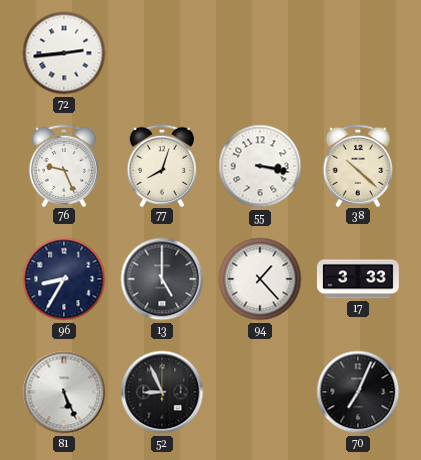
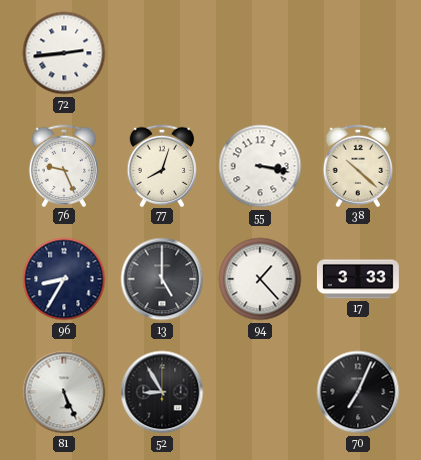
52: 8:56 -> 8:55 (162, 392)
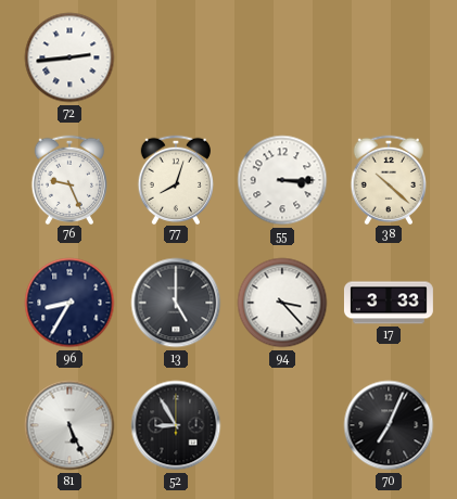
55: 3:17 -> 3:15 (282, 180)
94: 1:23 -> 3:23 (282, 303)
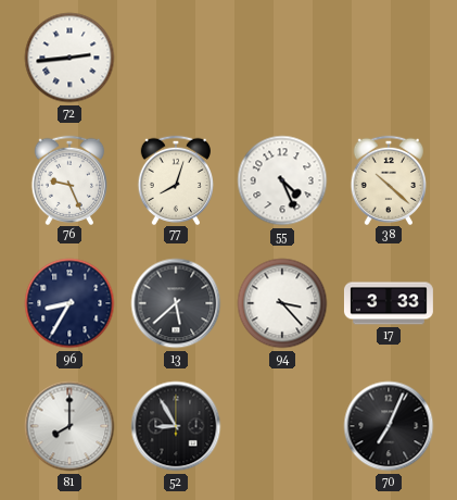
55: 3:15 -> 4:26 (282, 180)
13: 5:00 -> 5:38 (176, 303)
81: 5:26 -> 8:00 (69, 426)
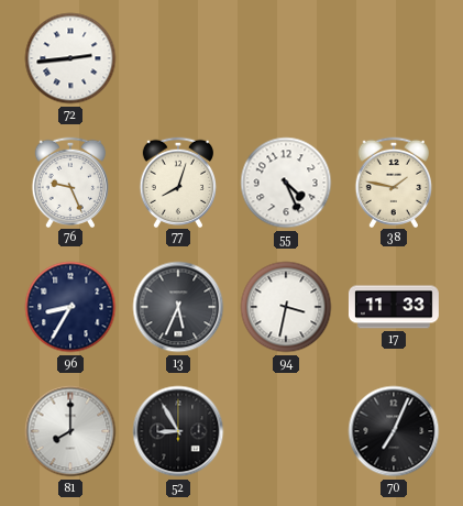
38: 10:22 -> 1:47 (393, 182)
13: 5:38 -> 5:34 (178, 307)
94: 3:23 -> 3:32 (286, 307)
17: 3:33 -> 11:33 (394, 307)
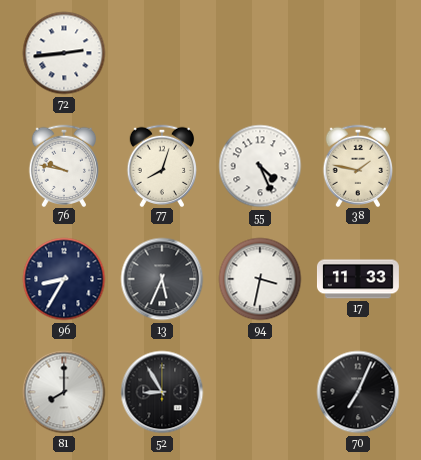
76: 9:26 -> 9:47 (63, 165)
